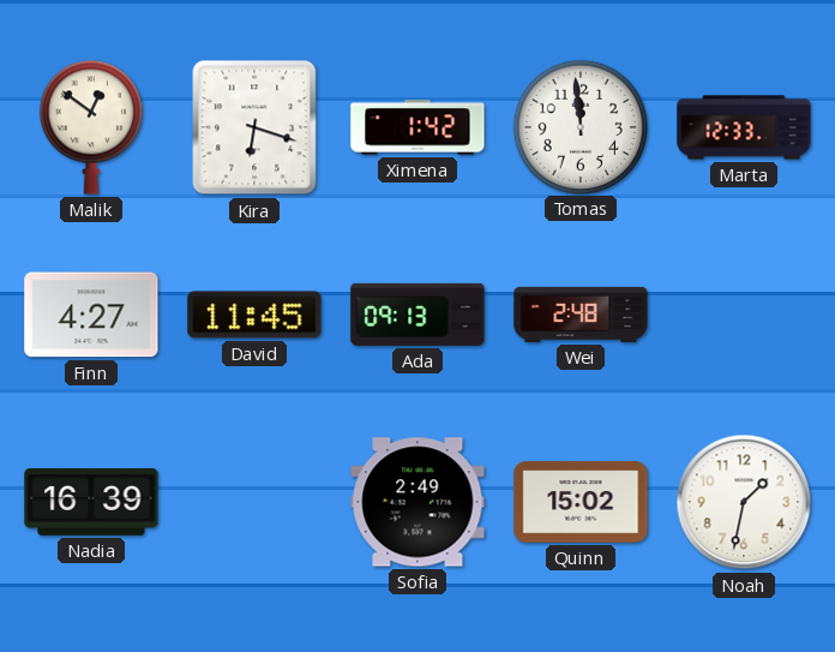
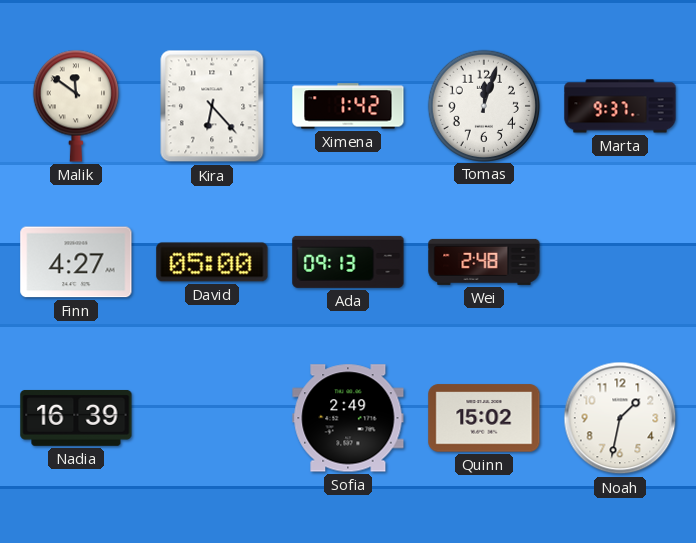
Malik: 12:51 -> 11:51 (76, 106)
Kira: 6:18 -> 6:23 (212, 106)
Tomas: 11:59 -> 12:03 (483, 105)
Marta: 12:33 -> 9:37 (620, 106)
David: 11:45 -> 05:00 (212, 262)
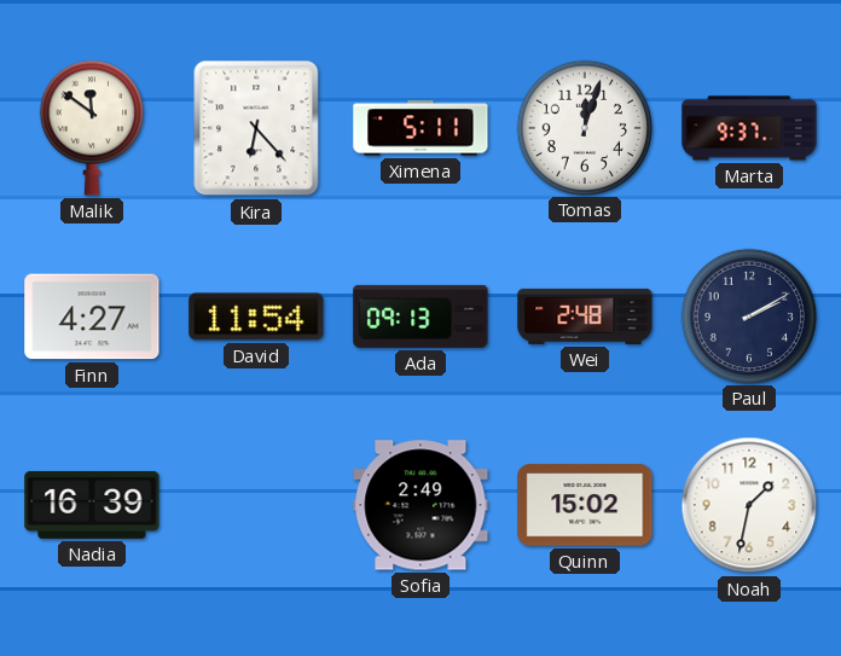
Ximena: 1:42 -> 5:11 (420, 128)
David: 05:00 -> 11:54 (256, 317)
Paul: none -> 2:10 (748, 315)
